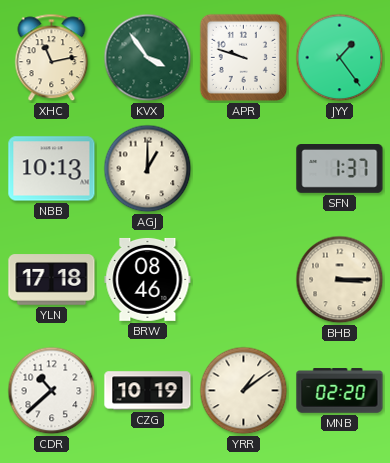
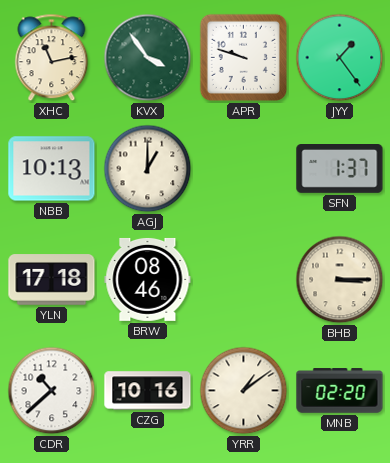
CZG: 10:19 -> 10:16 (148, 391)
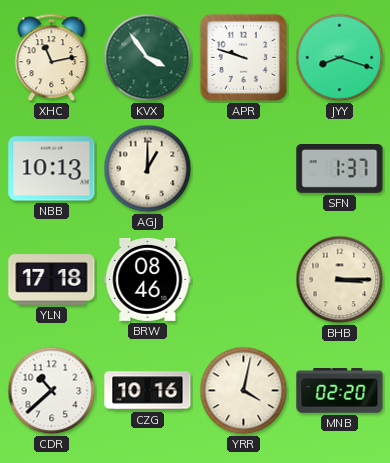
JYY: 1:24 -> 8:18 (340, 58)
YRR: 1:09 -> 4:02 (244, 391)
